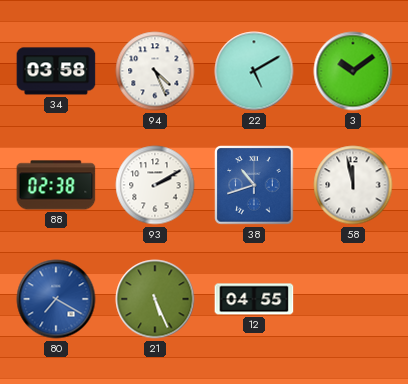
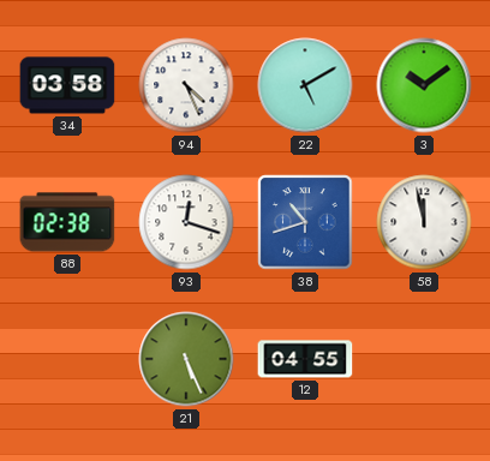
93: 2:10 -> 12:18 (186, 222)
80: 7:20 -> none (56, 299)
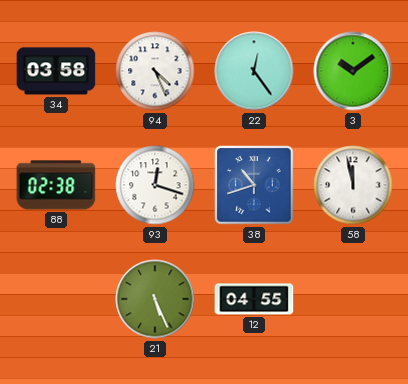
22: 5:10 -> 12:24 (254, 71)
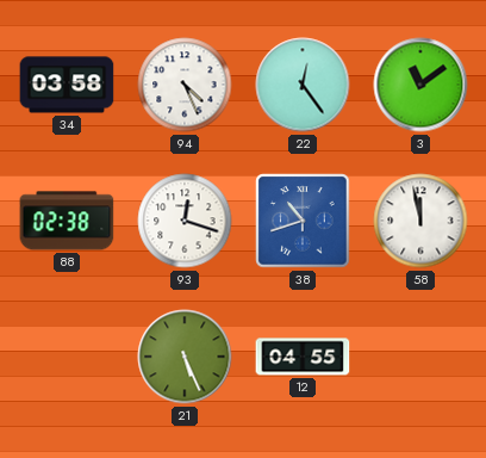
3: 10:09 -> 11:09 (420, 85)
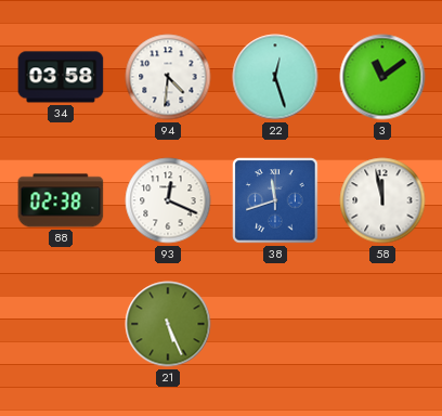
94: 4:26 -> 4:31 (168, 77)
22: 12:24 -> 12:27 (275, 77)
93: 12:18 -> 12:19 (168, 200)
38: 10:42 -> 11:42 (275, 200)
12: 04:55 -> none (303, 357)
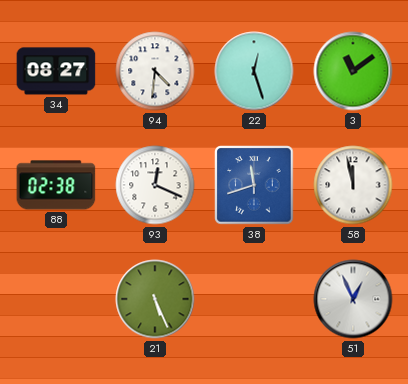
34: 03:58 -> 08:27 (56, 71)
51: none -> 12:56 (353, 299)
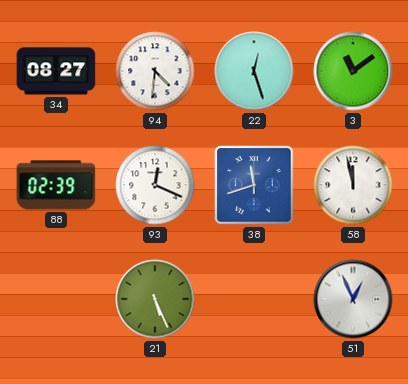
88: 02:38 -> 02:39 (56, 185)
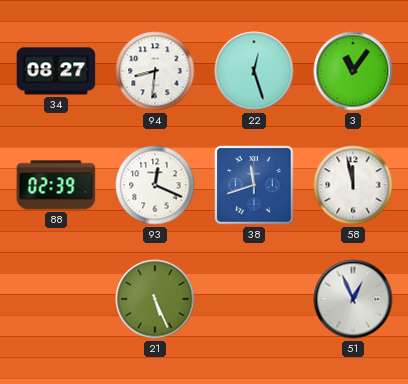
94: 4:31 -> 8:31 (155, 71)
3: 11:09 -> 11:06 (353, 71)
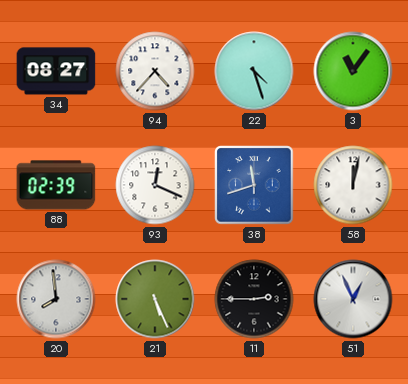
94: 8:31 -> 4:37 (155, 71)
22: 12:27 -> 4:27 (254, 71)
58: 11:58 -> 12:02 (353, 185)
20: none -> 7:59 (56, 299)
11: none -> 2:45 (254, 299)
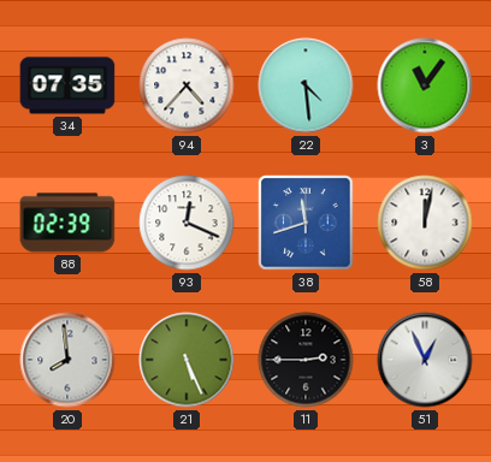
34: 08:27 -> 07:35 (67, 85)
22: 4:27 -> 4:29 (306, 85)
